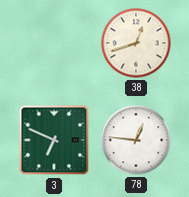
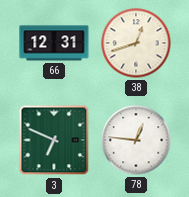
66: none -> 12:31 (54, 43)
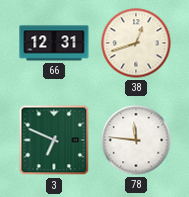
78: 12:46 -> 11:46 (136, 140)
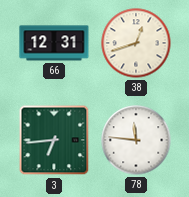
3: 6:49 -> 6:44 (54, 140)
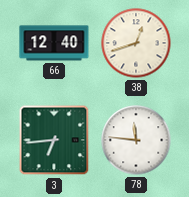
66: 12:31 -> 12:40 (54, 43)
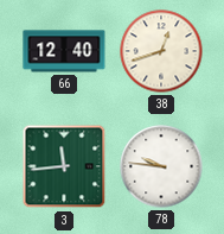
3: 6:44 -> 11:44 (64, 166)
78: 11:46 -> 9:46 (161, 166)
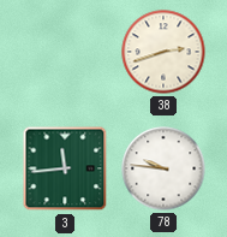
66: 12:40 -> none (64, 51)
38: 12:42 -> 2:42 (163, 52)
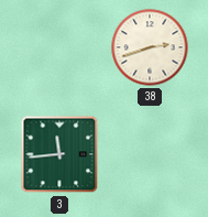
78: 9:46 -> none (163, 168)
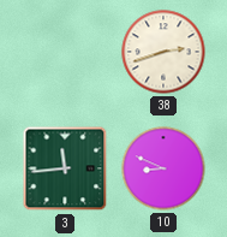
10: none -> 8:49 (163, 168)
